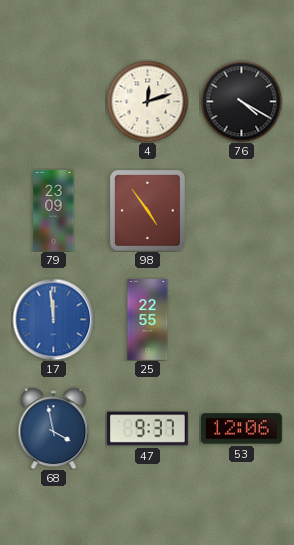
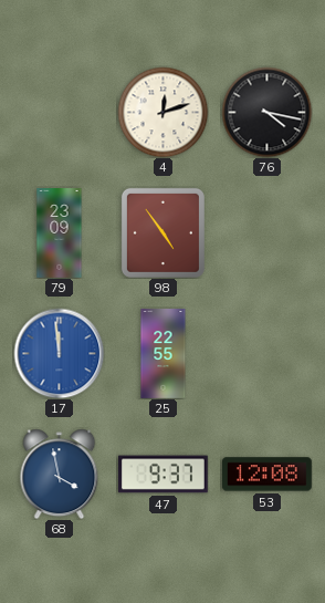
76: 4:20 -> 4:17 (266, 112)
53: 12:06 -> 12:08 (266, 475)
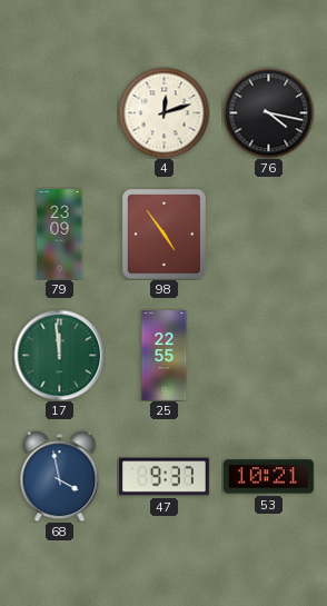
17 dial: blue -> green (59, 355)
53: 12:08 -> 10:21 (268, 477)
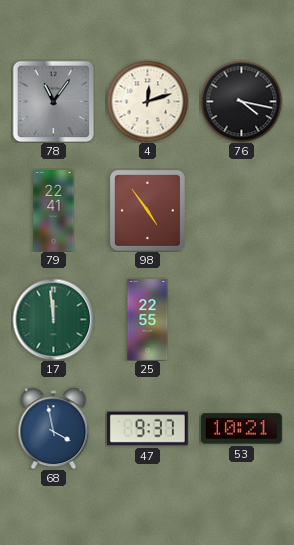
78: none -> 11:06 (53, 101)
79: 23:09 -> 22:41 (54, 211)
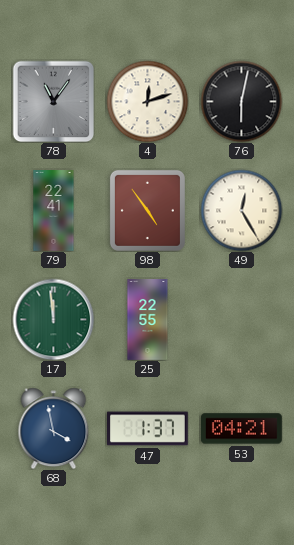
76: 4:17 -> 6:02 (241, 101)
49: none -> 12:25 (241, 210)
47: 9:37 -> 1:37 (148, 429)
53: 10:21 -> 04:21 (241, 429)
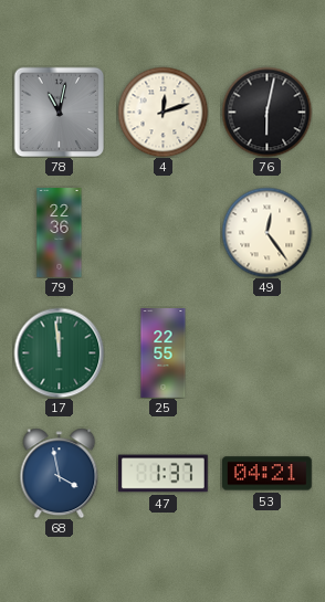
78: 11:06 -> 11:02 (59, 112)
79: 22:41 -> 22:36 (60, 233)
98: 4:54 -> none (147, 210)
49: 12:25 -> 12:24 (266, 232)
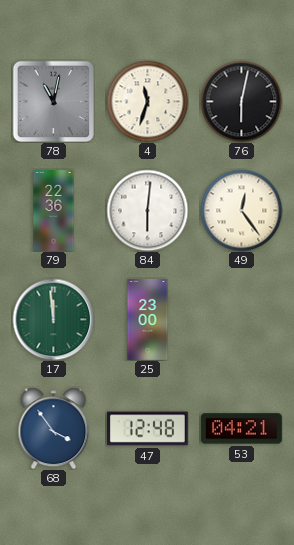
4: 12:12 -> 11:33 (147, 101)
84: none -> 6:01 (147, 210)
25: 22:55 -> 23:00 (148, 320)
68: 3:58 -> 3:54 (54, 428)
47: 1:37 -> 12:48 (148, 429)
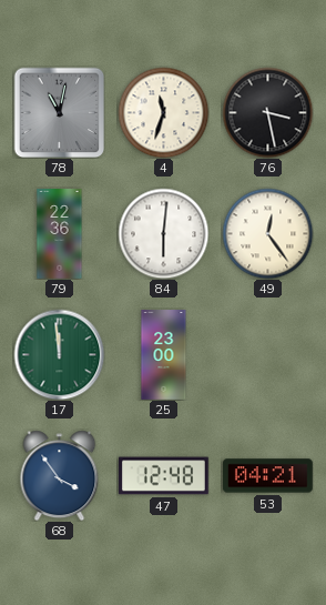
76: 6:02 -> 3:28 (267, 112)
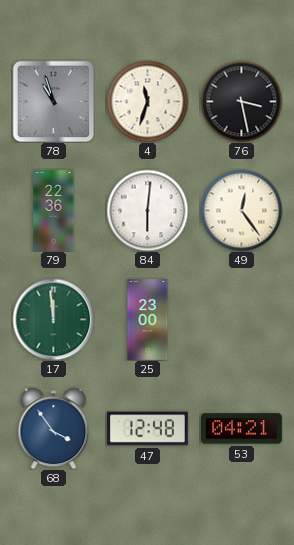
78: 11:02 -> 10:57 (53, 101)
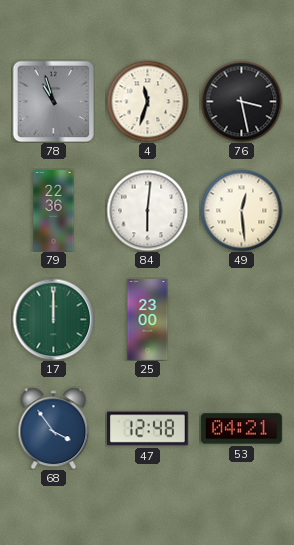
49: 12:24 -> 12:29 (241, 210)
17: 11:59 -> 12:00 (53, 319)
